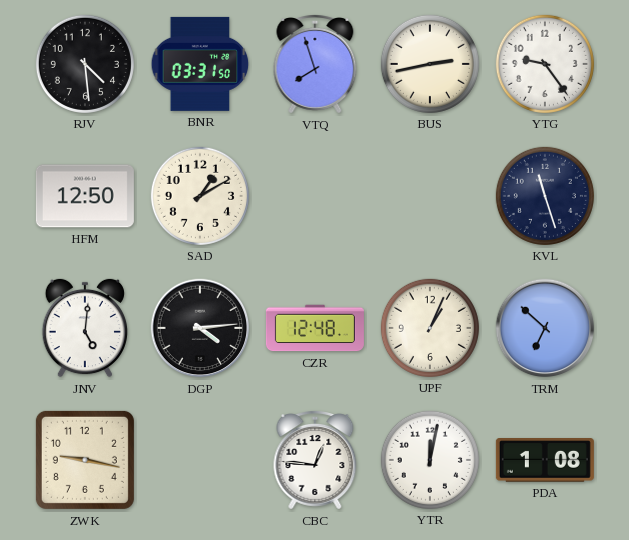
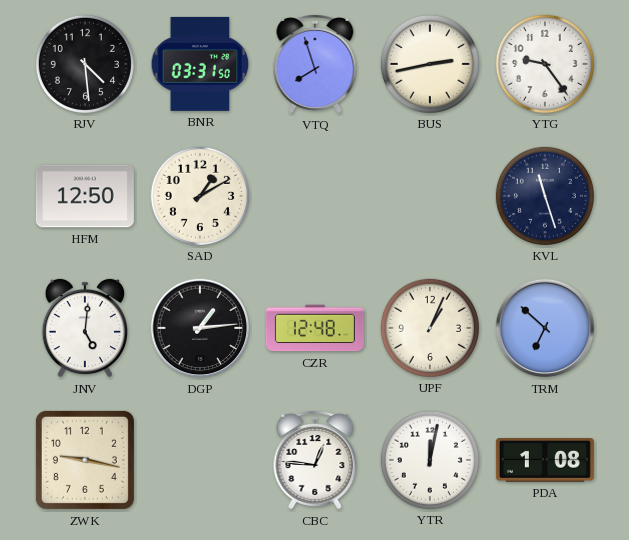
DGP: 4:14 -> 1:14 (200, 328)
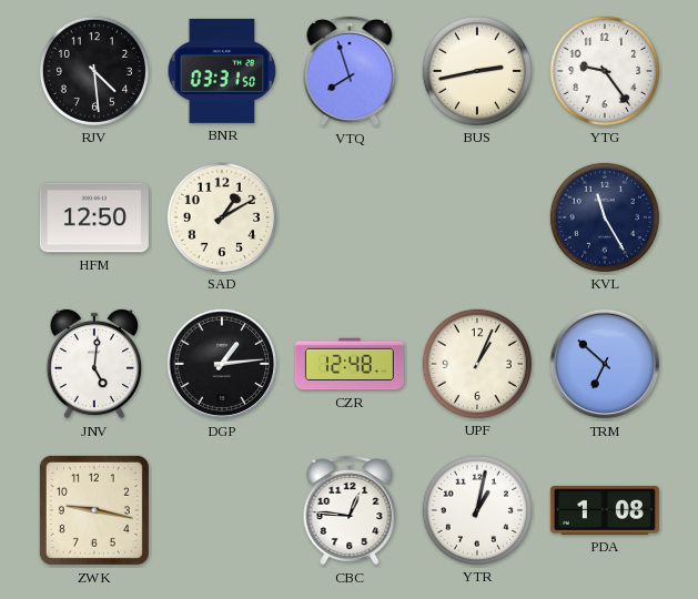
KVL: 11:27 -> 11:25 (605, 217)
YTR: 12:02 -> 1:02 (477, 510)
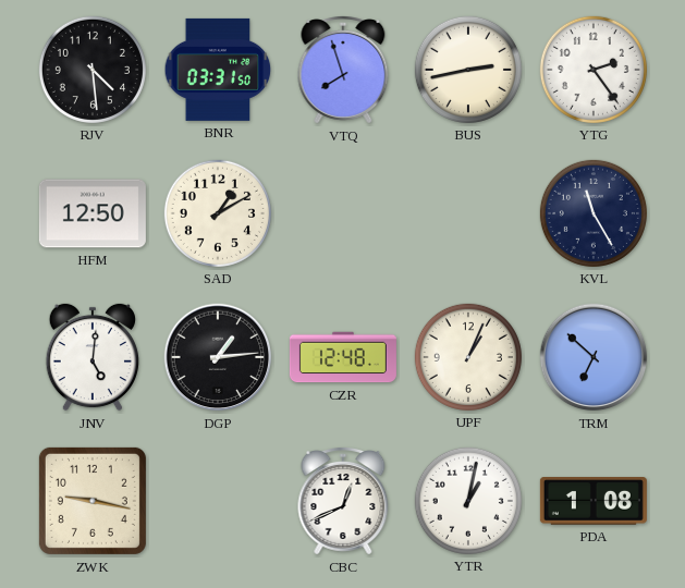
YTG: 9:24 -> 2:24 (594, 70)
CBC: 12:46 -> 12:41 (343, 502)
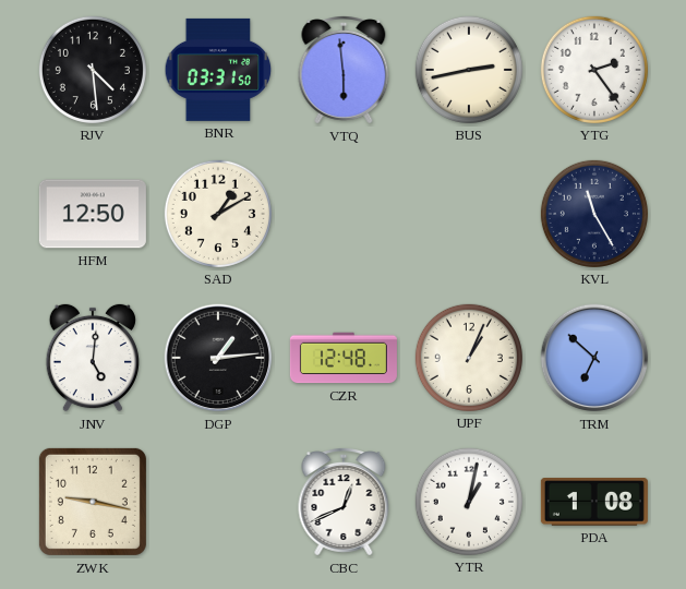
VTQ: 7:57 -> 5:59 (344, 71)
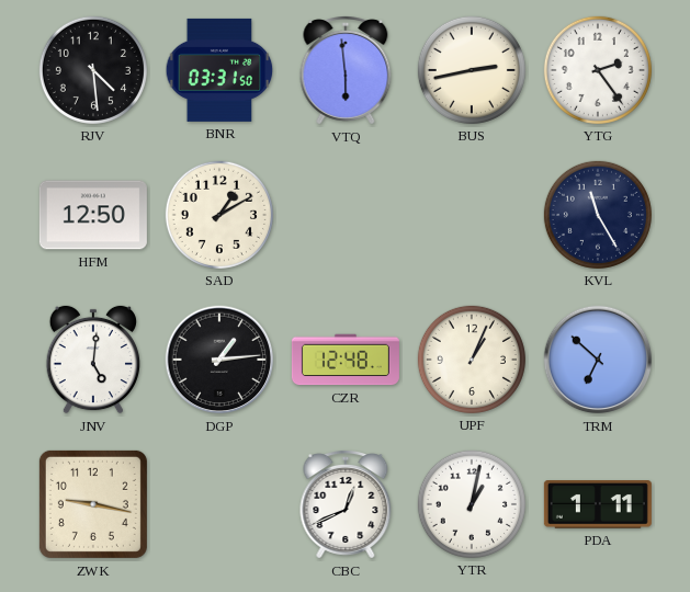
PDA: 1:08 -> 1:11 (598, 505)
